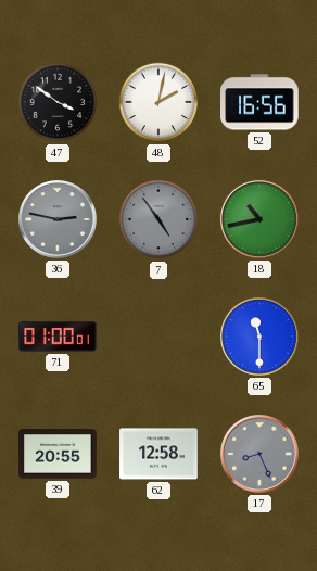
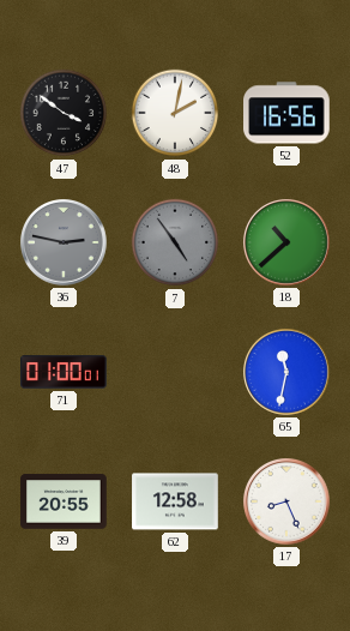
18: 10:43 -> 10:38 (288, 244)
65: 11:30 -> 11:32 (288, 373)
17 dial: grey -> white (288, 503)
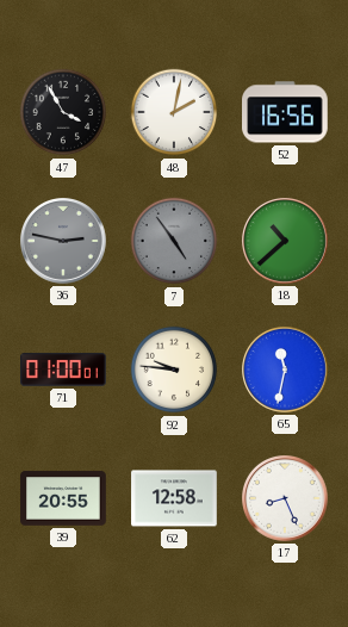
47: 3:51 -> 3:55 (63, 112)
92: none -> 9:46 (174, 370)
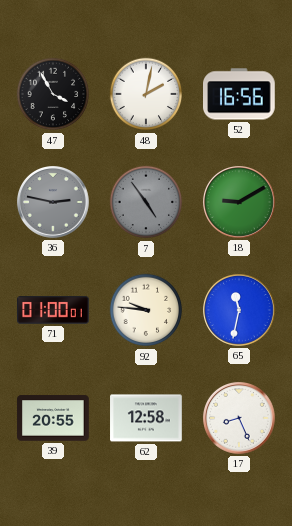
18: 10:38 -> 9:10 (240, 203)
